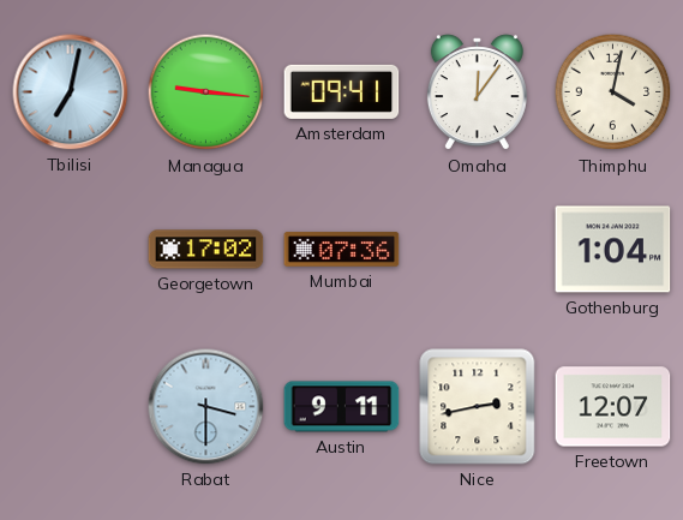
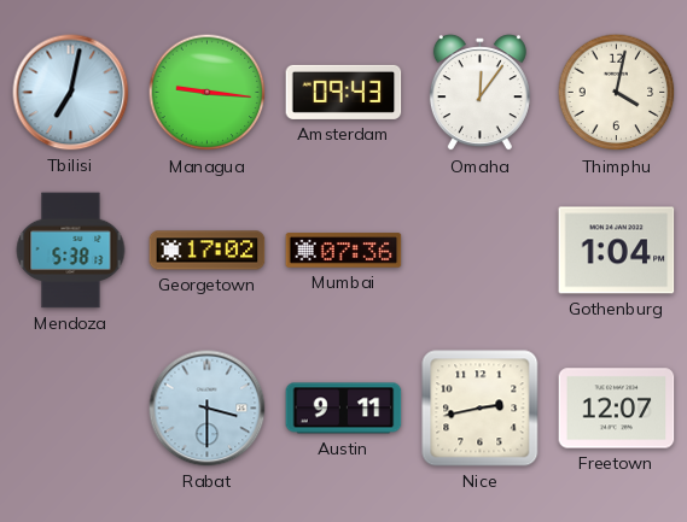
Amsterdam: 09:41 -> 09:43 (344, 92)
Mendoza: none -> 5:38 (71, 251)
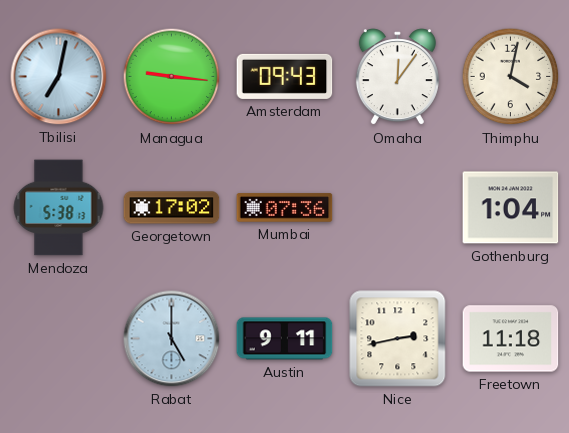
Rabat: 3:30 -> 5:00 (172, 339)
Freetown: 12:07 -> 11:18 (511, 339)
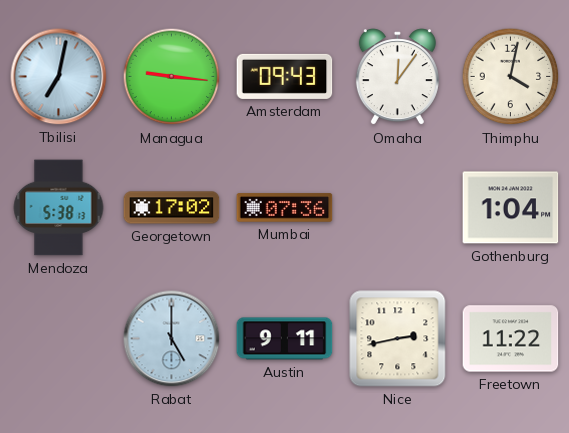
Freetown: 11:18 -> 11:22 (511, 339)
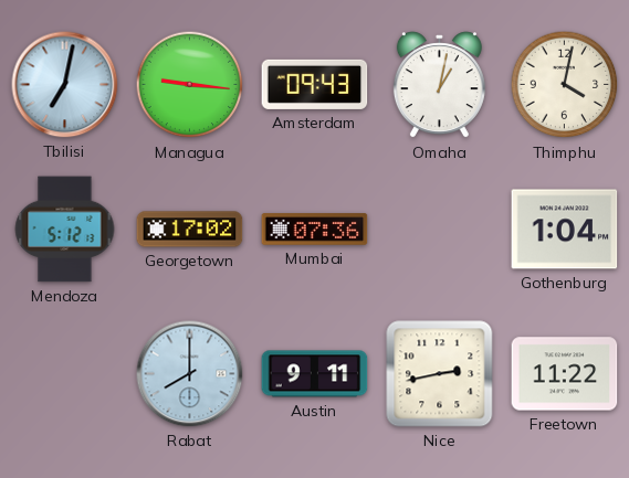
Omaha: 12:06 -> 1:02 (439, 85)
Mendoza: 5:38 -> 5:12 (65, 230)
Rabat: 5:00 -> 8:00 (190, 374)
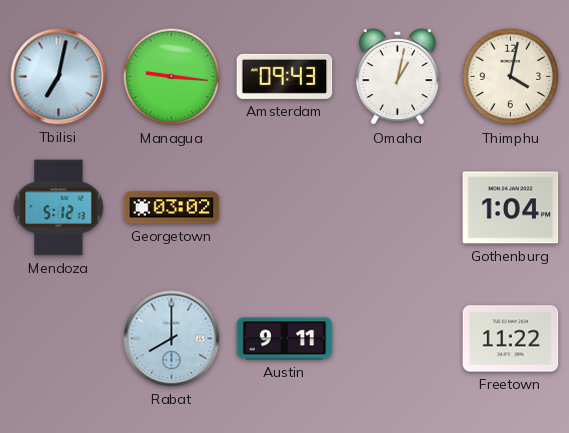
Georgetown: 17:02 -> 03:02 (172, 208)
Mumbai: 07:36 -> none (315, 230)
Nice: 2:43 -> none (440, 374)
